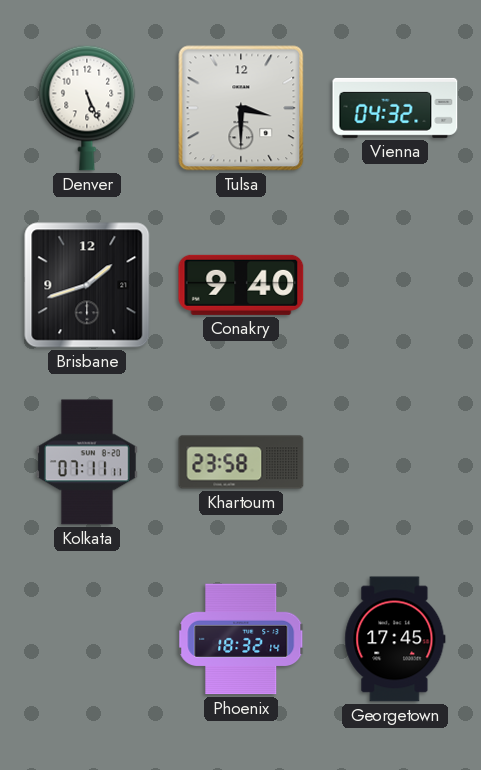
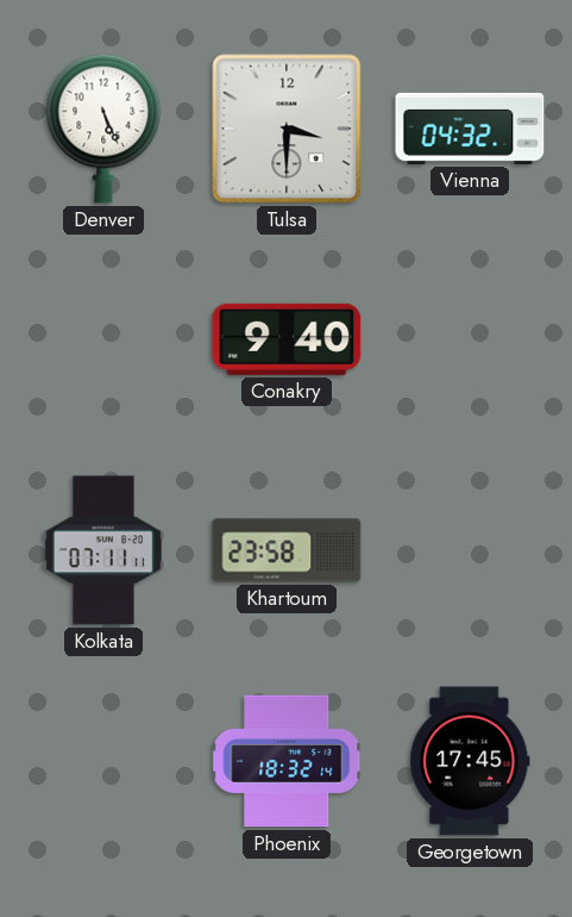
Brisbane: 1:42 -> none (87, 285)
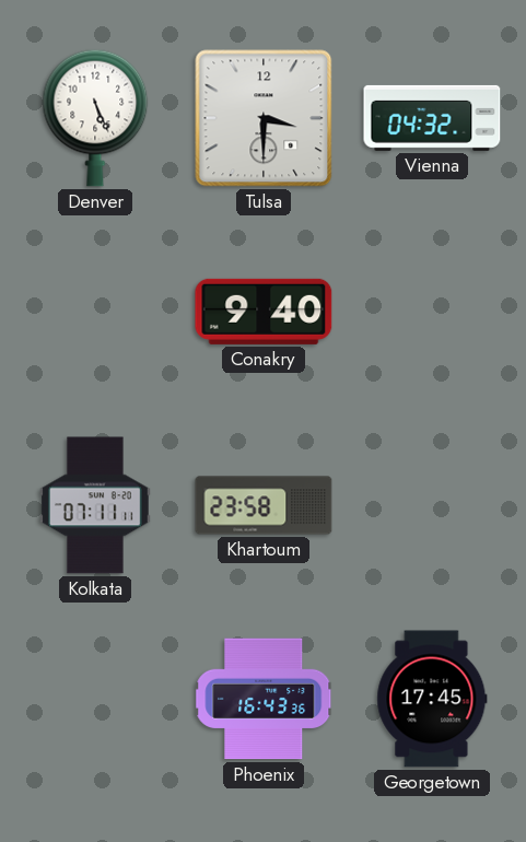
Phoenix: 18:32 -> 16:43 (265, 699)
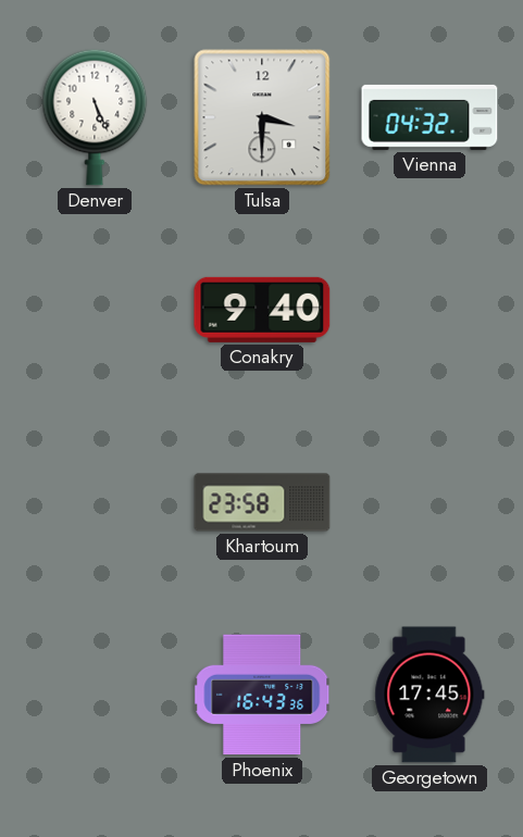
Kolkata: 07:11 -> none (95, 505)
